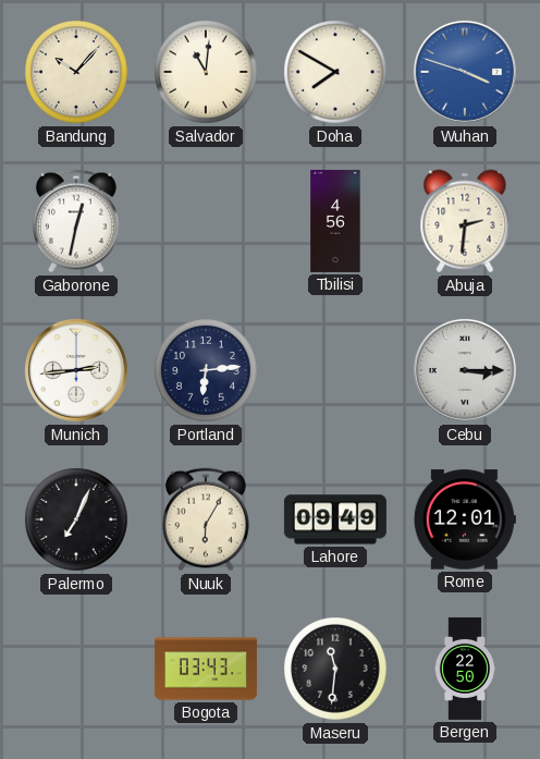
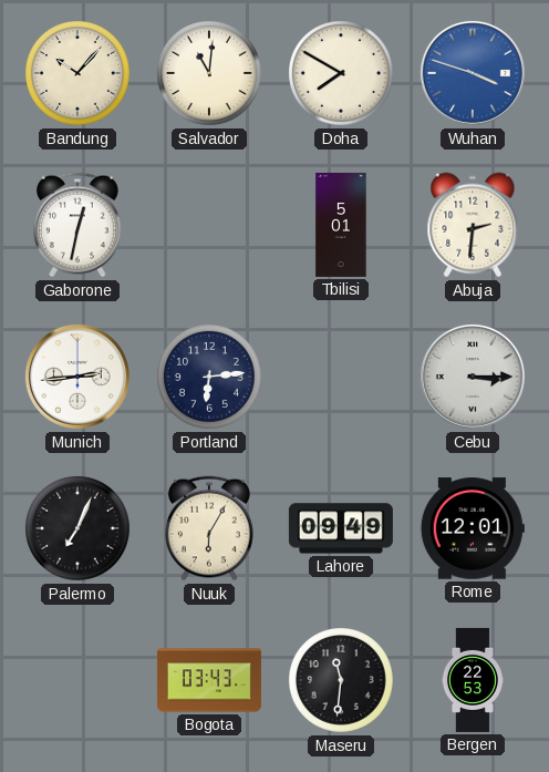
Tbilisi: 4:56 -> 5:01 (341, 225)
Bergen: 22:50 -> 22:53 (473, 680)
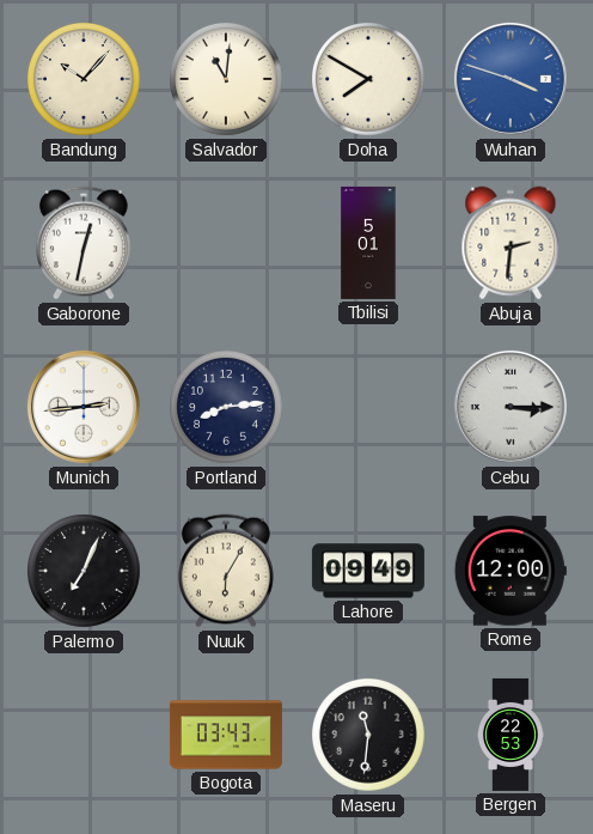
Portland: 6:14 -> 8:14 (227, 408)
Rome: 12:01 -> 12:00 (511, 571)
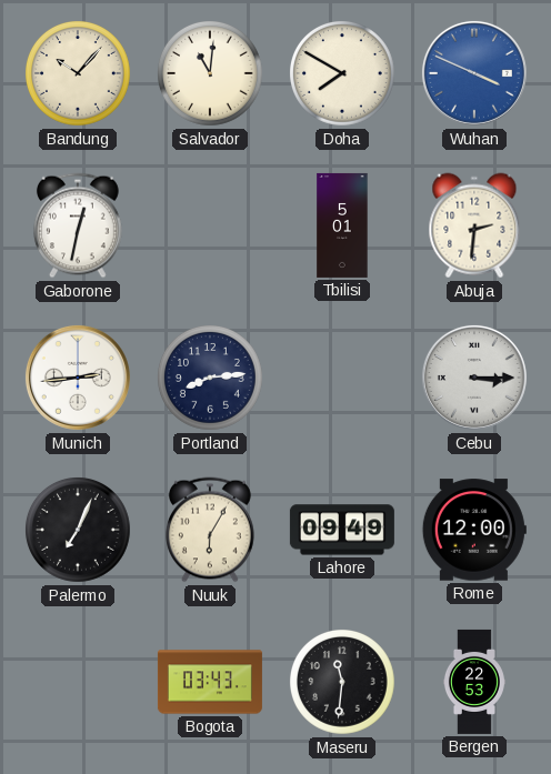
Wuhan: 3:48 -> 3:49 (474, 73)
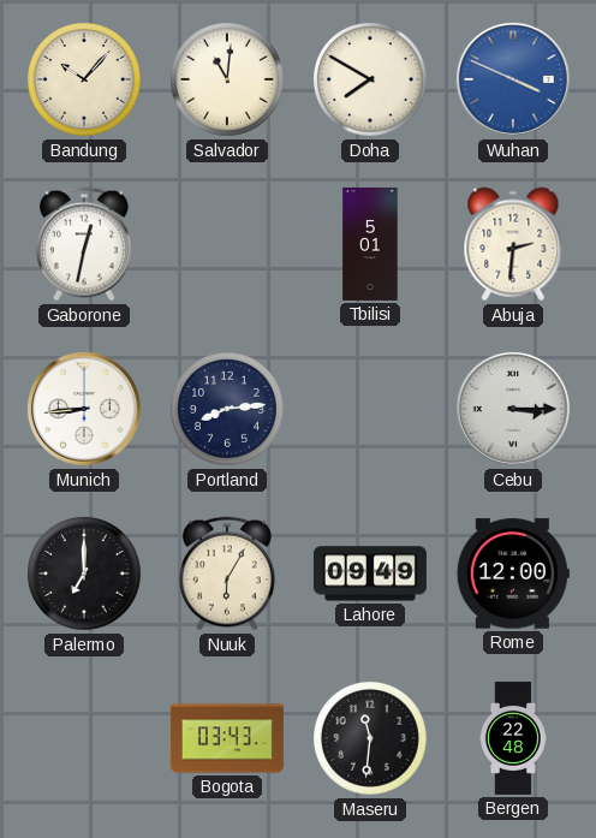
Munich: 2:44 -> 8:44 (84, 409)
Palermo: 7:04 -> 7:00 (85, 575)
Bergen: 22:53 -> 22:48 (513, 738)
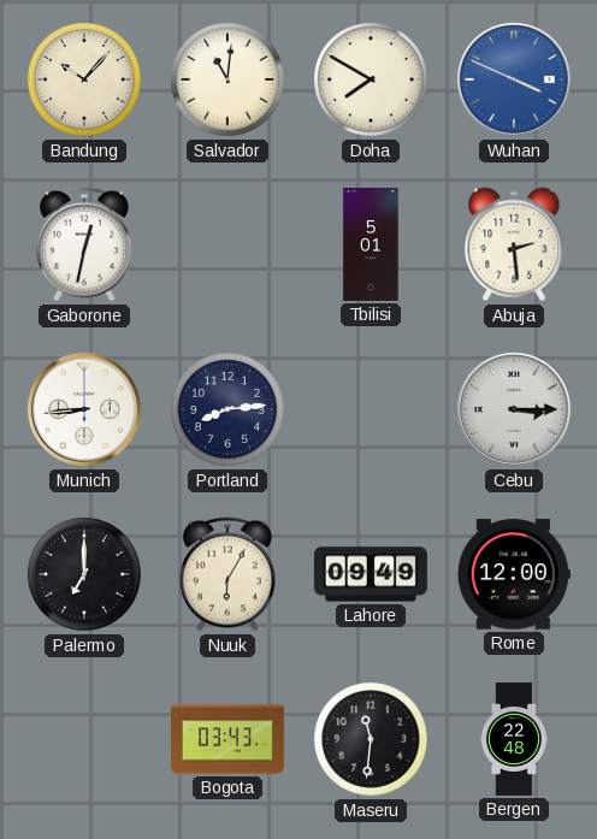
Abuja: 2:31 -> 2:29 (514, 244)
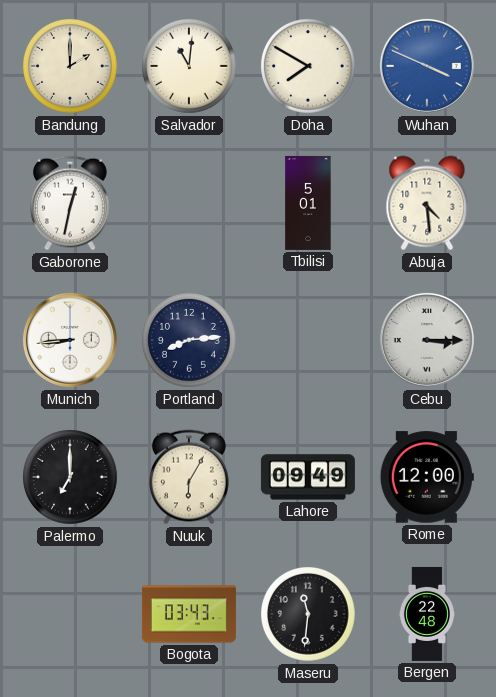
Bandung: 10:07 -> 2:00 (71, 67)
Abuja: 2:29 -> 4:29 (427, 203)
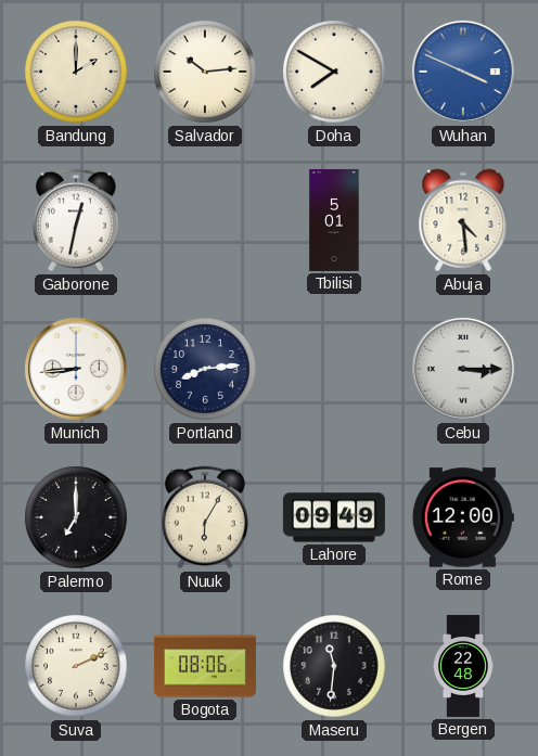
Salvador: 11:01 -> 10:14 (206, 73)
Suva: none -> 2:11 (77, 667)
Bogota: 03:43 -> 08:06 (205, 666)
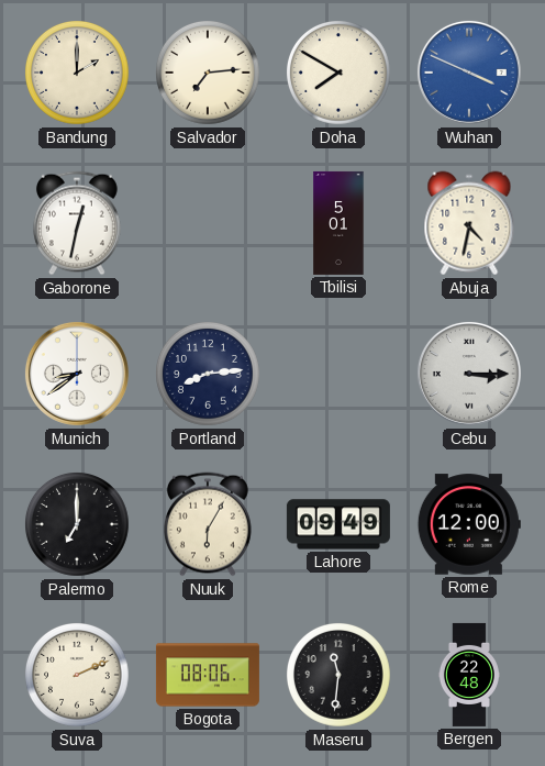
Salvador: 10:14 -> 7:14 (209, 74)
Abuja: 4:29 -> 4:32 (469, 223)
Munich: 8:44 -> 8:39 (77, 374)
